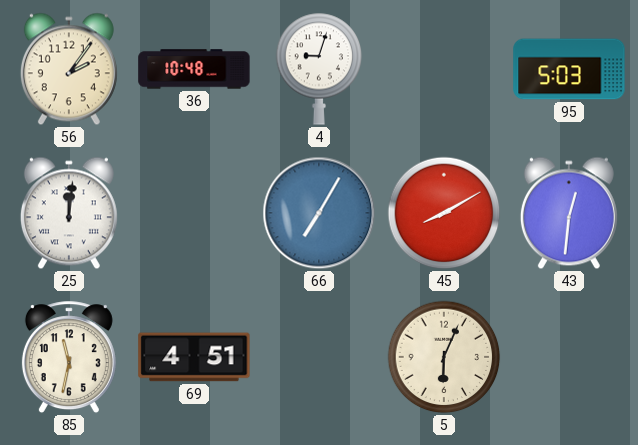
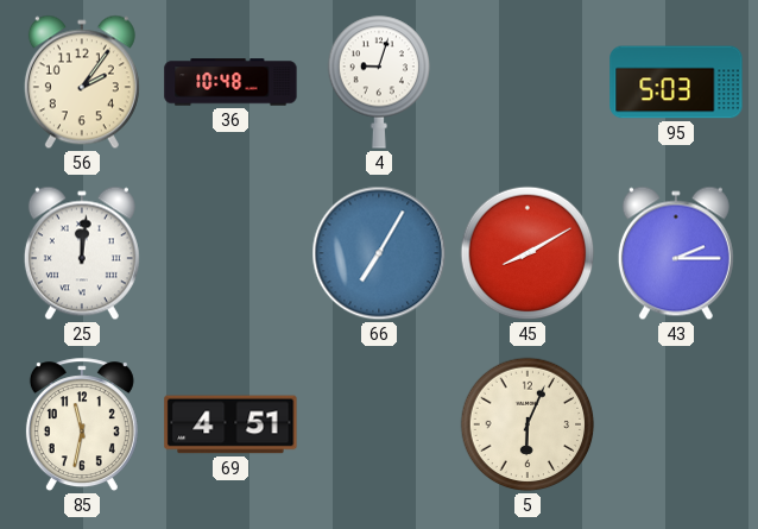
43: 12:31 -> 2:15 (676, 253)
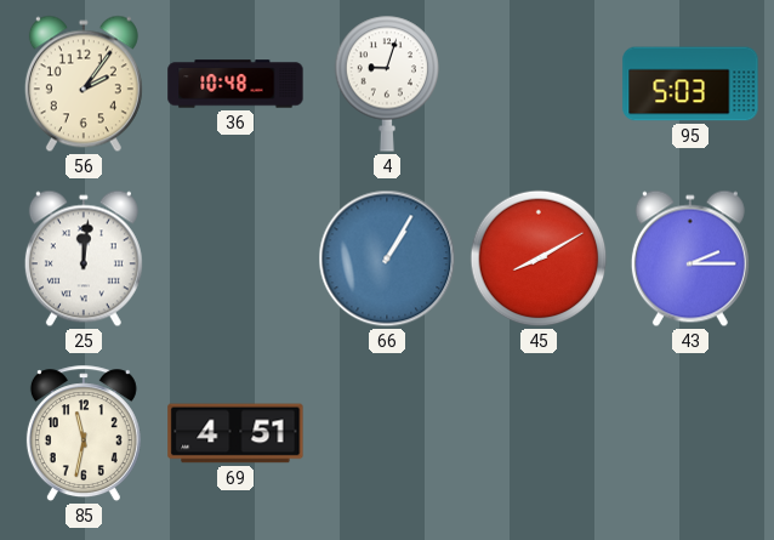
66: 7:05 -> 1:05 (387, 258)
5: 6:04 -> none (528, 424)
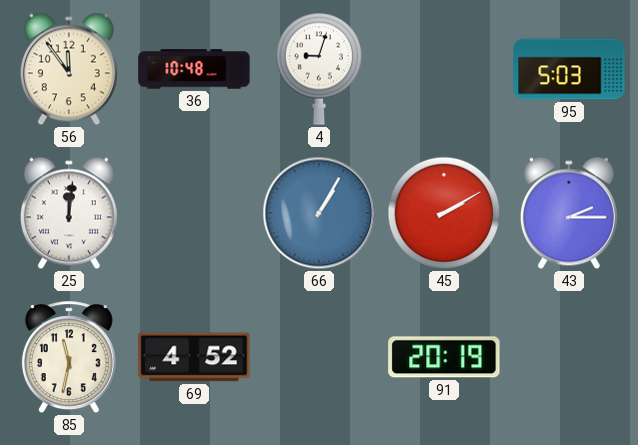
56: 2:06 -> 11:54 (69, 69)
45: 8:10 -> 2:10 (444, 213)
69: 4:51 -> 4:52 (194, 357)
91: none -> 20:19 (444, 357)
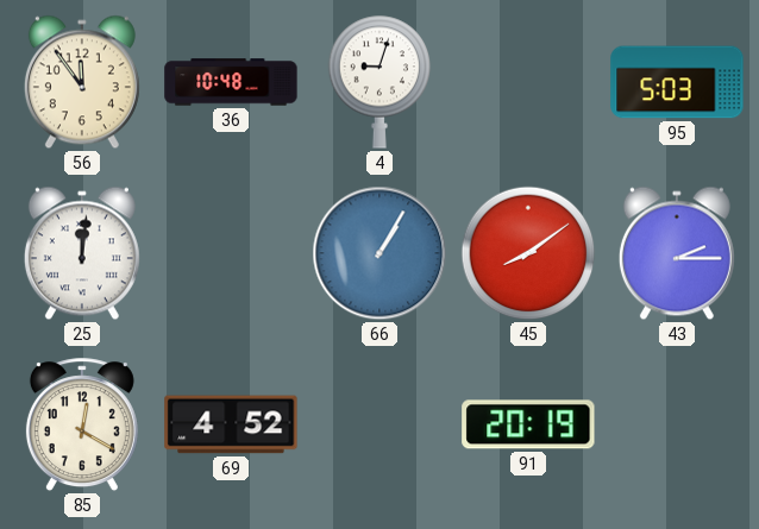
45: 2:10 -> 8:09 (528, 253)
85: 11:32 -> 12:20 (82, 426)
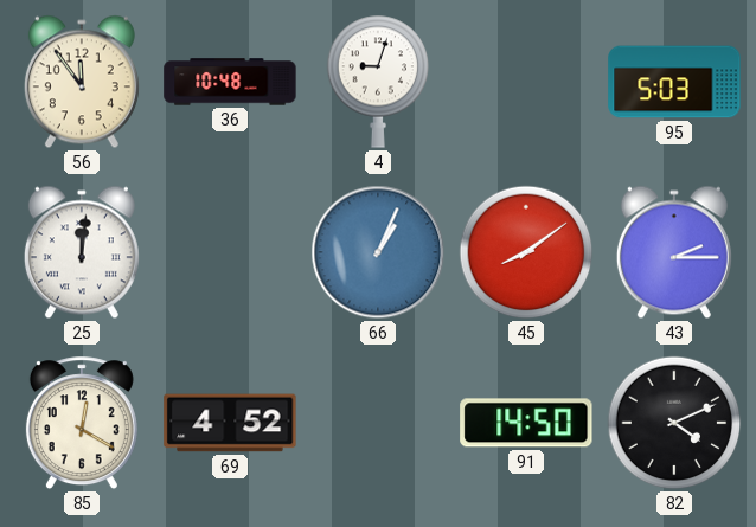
66: 1:05 -> 1:04 (378, 252)
91: 20:19 -> 14:50 (526, 423)
82: none -> 4:11 (674, 423)
